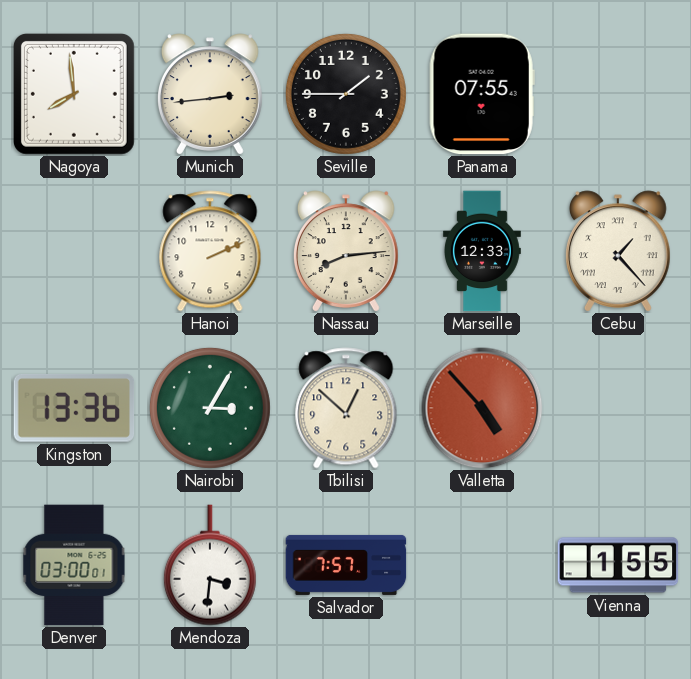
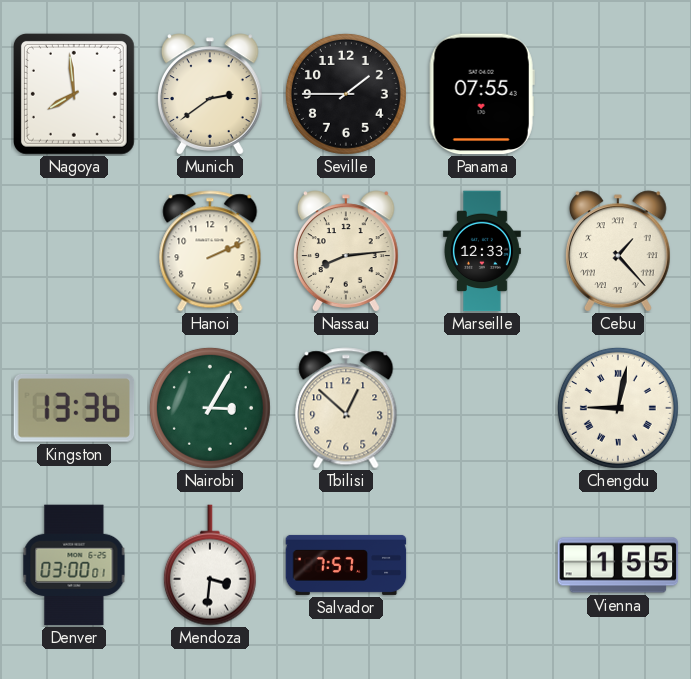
Munich: 2:44 -> 2:39 (210, 94)
Valletta: 4:53 -> none (482, 408)
Chengdu: none -> 9:02 (618, 408)
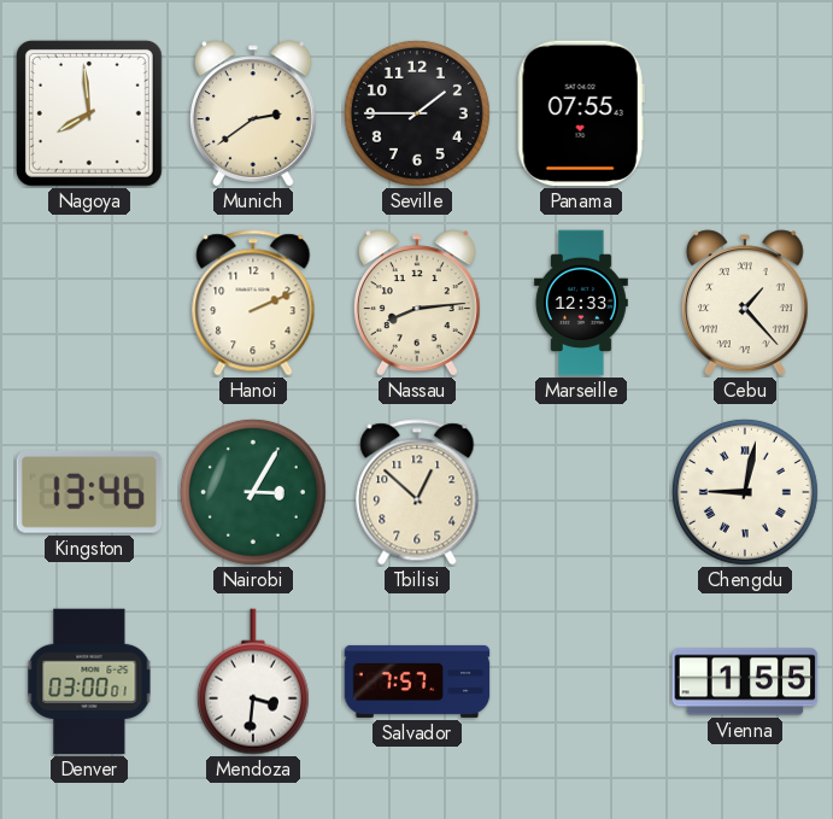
Kingston: 13:36 -> 13:46 (89, 493)
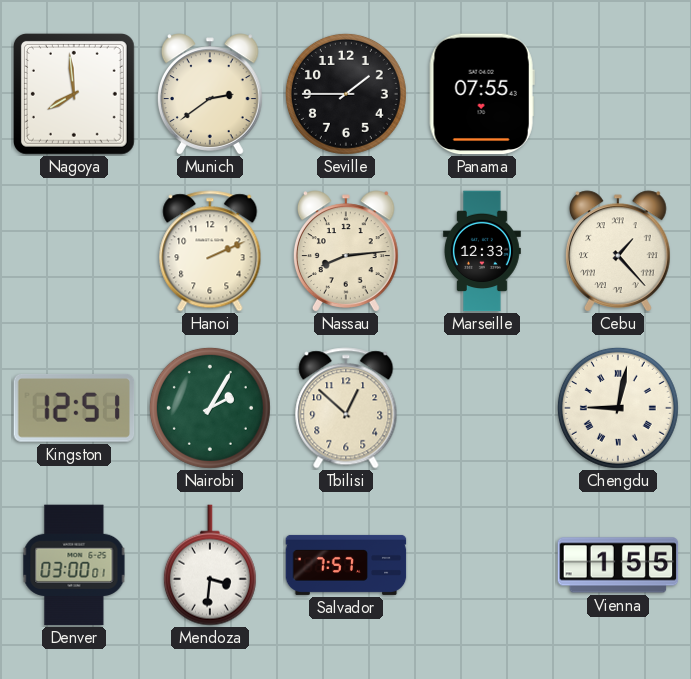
Kingston: 13:46 -> 12:51 (74, 409)
Nairobi: 3:05 -> 2:05 (210, 408)
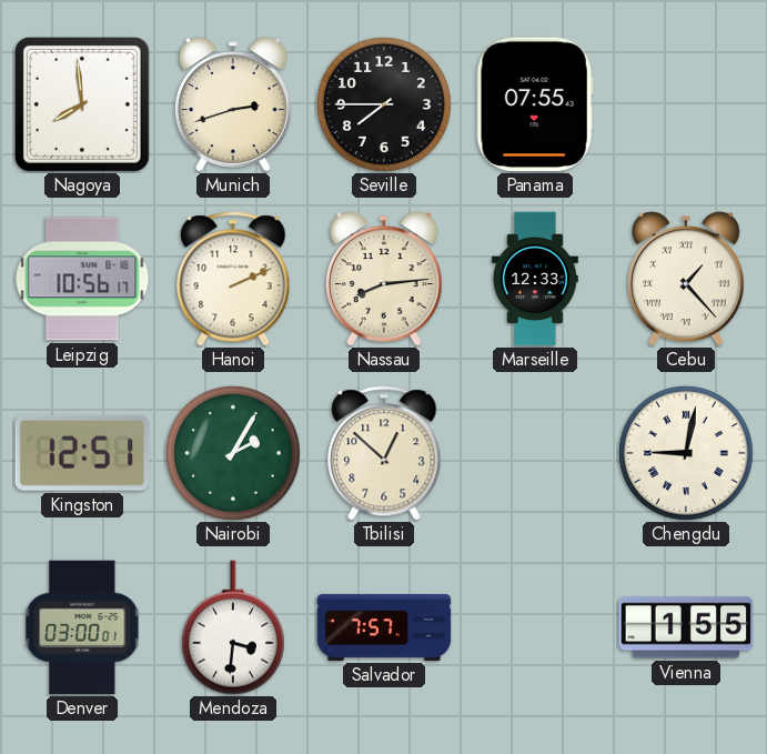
Munich: 2:39 -> 2:42 (233, 104)
Seville: 1:45 -> 7:45 (384, 104)
Leipzig: none -> 10:56 (82, 279)
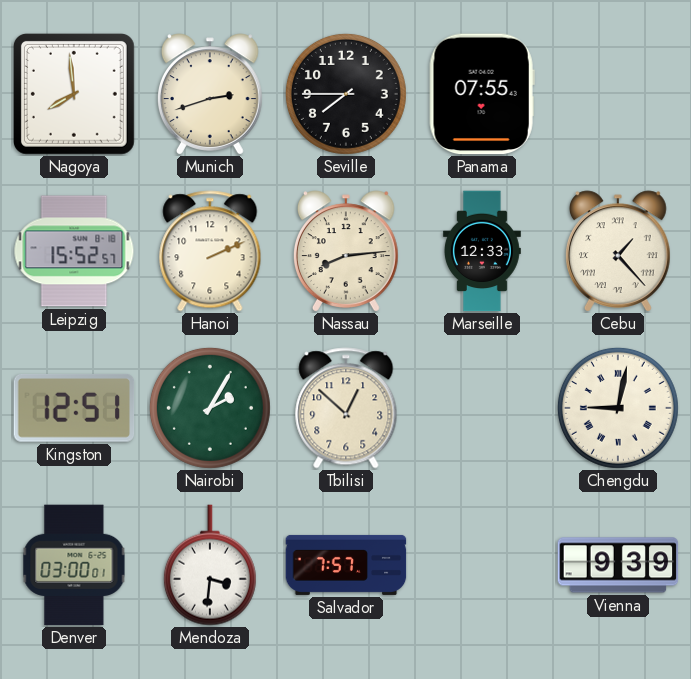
Leipzig: 10:56 -> 15:52 (74, 251)
Vienna: 1:55 -> 9:39 (618, 565)
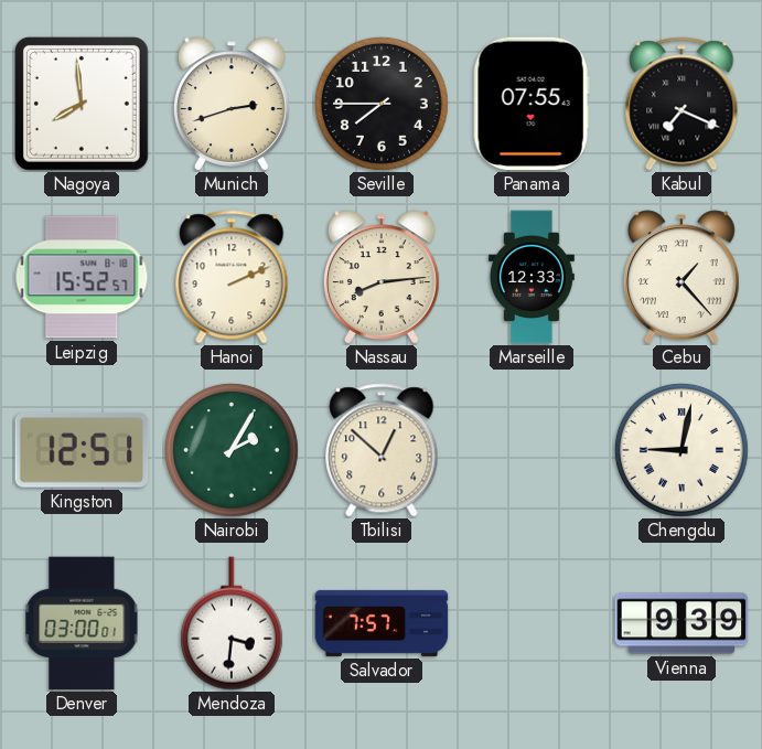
Kabul: none -> 7:19 (681, 104)
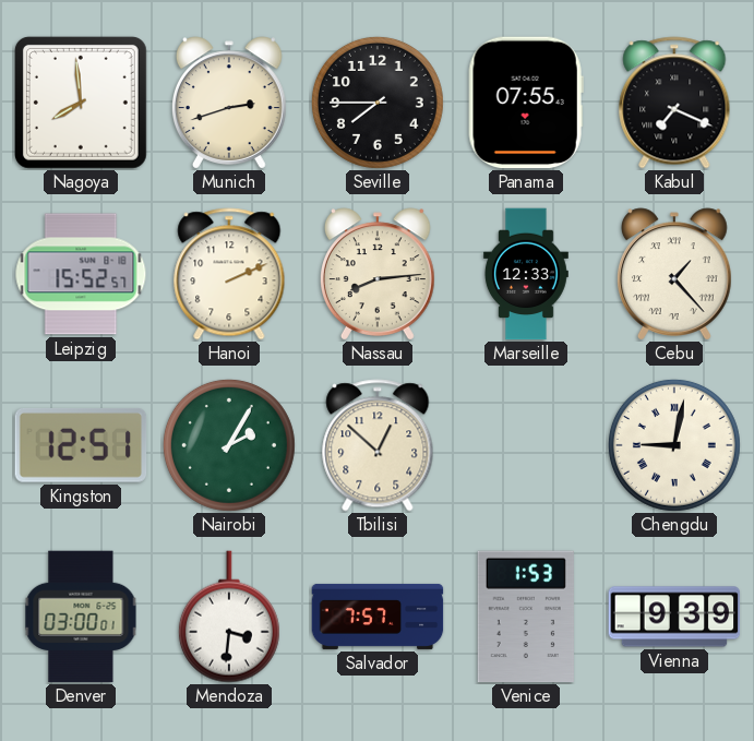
Venice: none -> 1:53 (526, 617)
